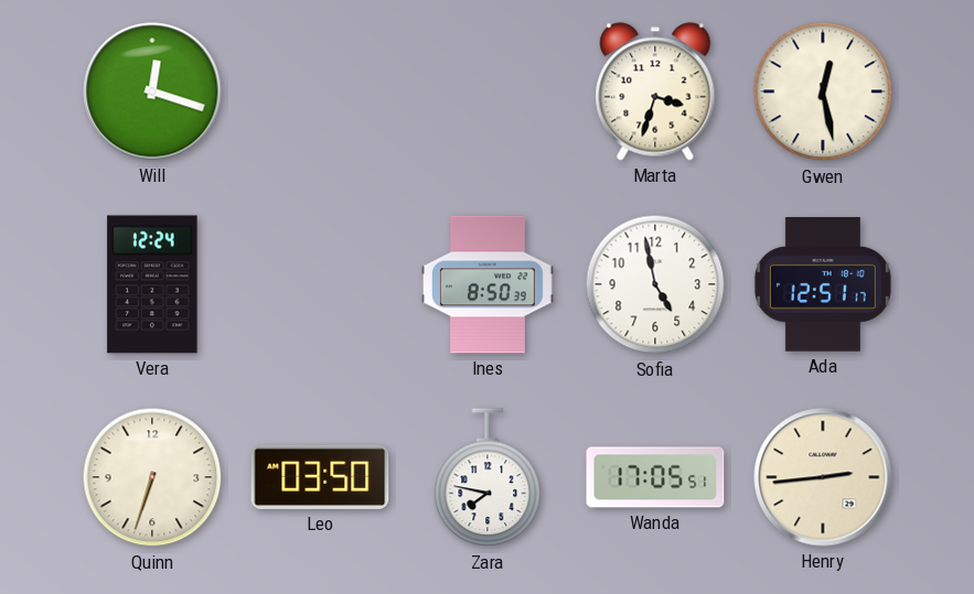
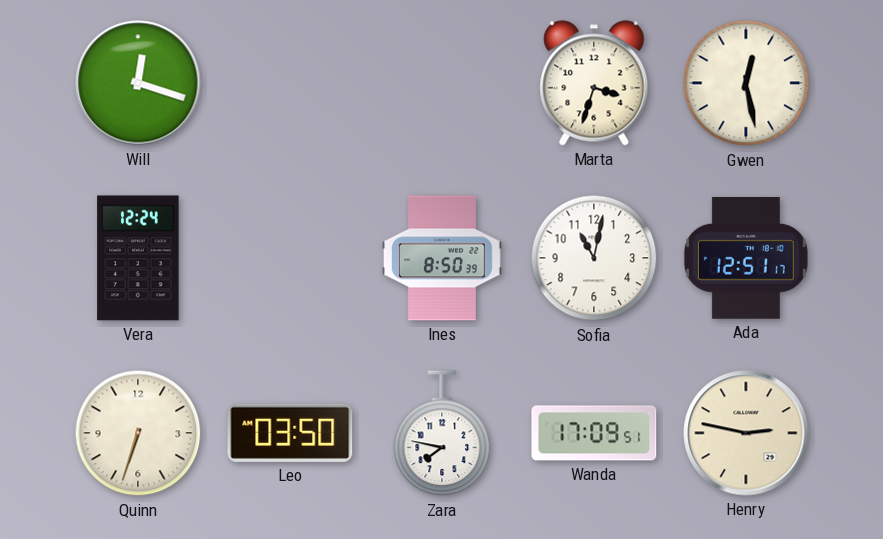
Sofia: 4:58 -> 11:02 (594, 258)
Wanda: 17:05 -> 17:09 (594, 433)
Henry: 2:44 -> 2:47 (746, 433)
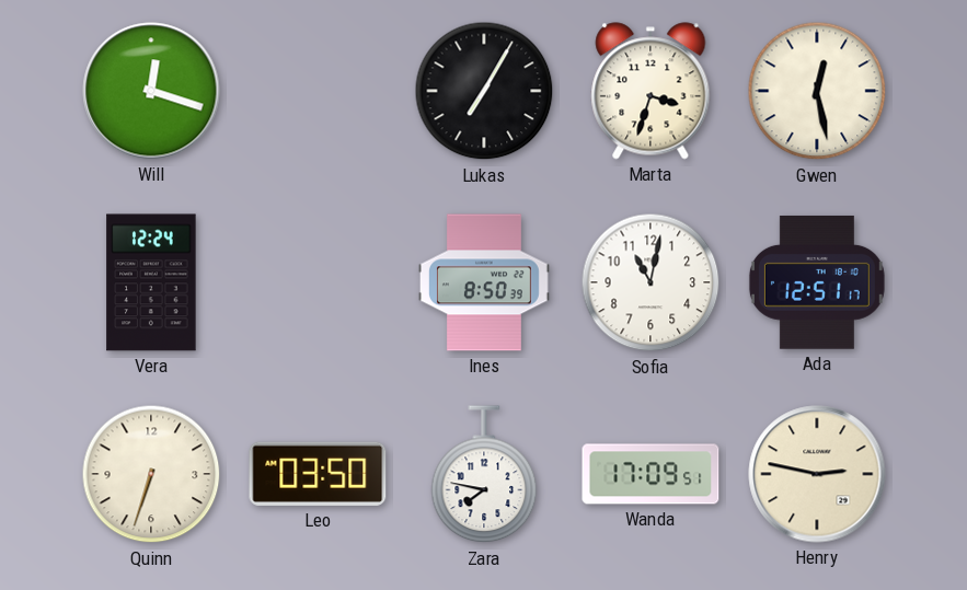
Lukas: none -> 7:05 (484, 91)
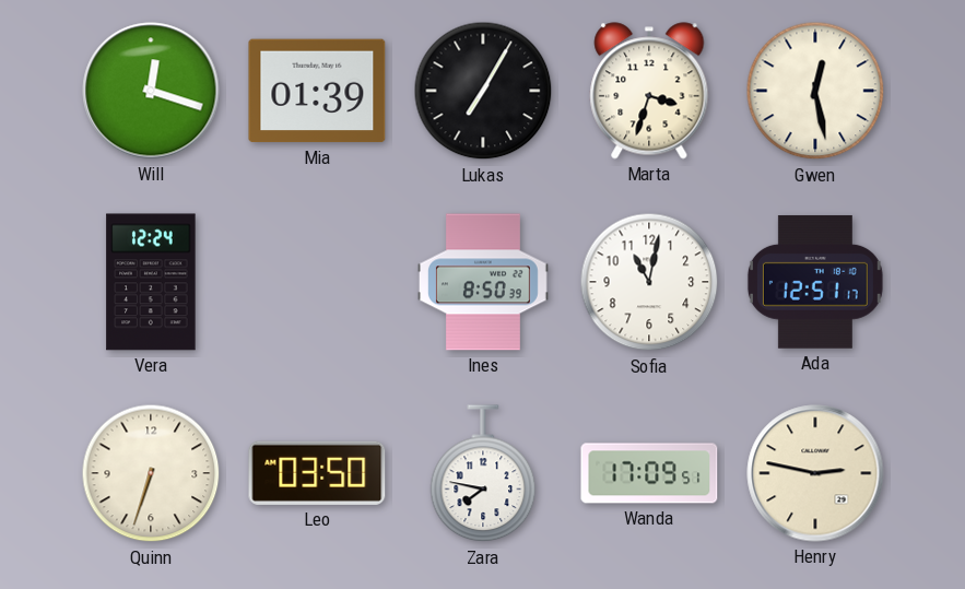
Mia: none -> 01:39 (317, 91)
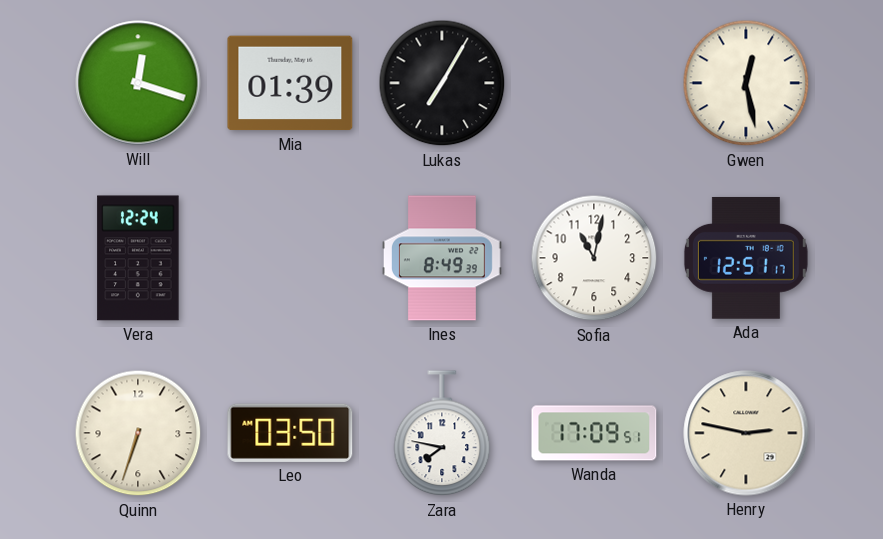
Marta: 3:33 -> none (649, 91)
Ines: 8:50 -> 8:49 (442, 258)
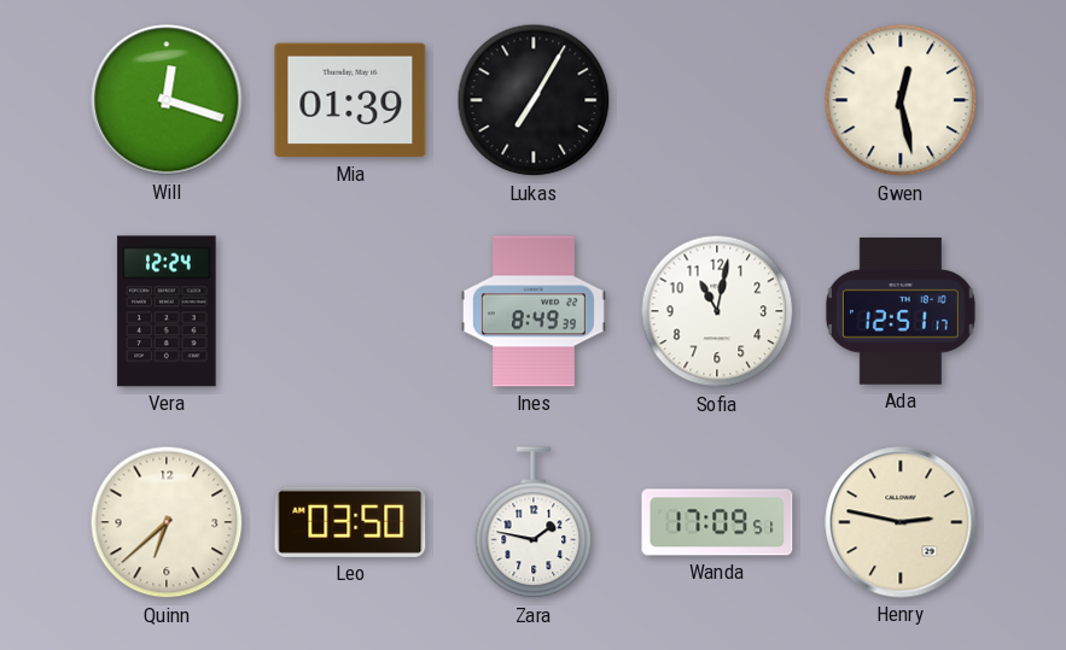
Quinn: 6:33 -> 6:38 (167, 522)
Zara: 7:47 -> 1:47 (534, 523)
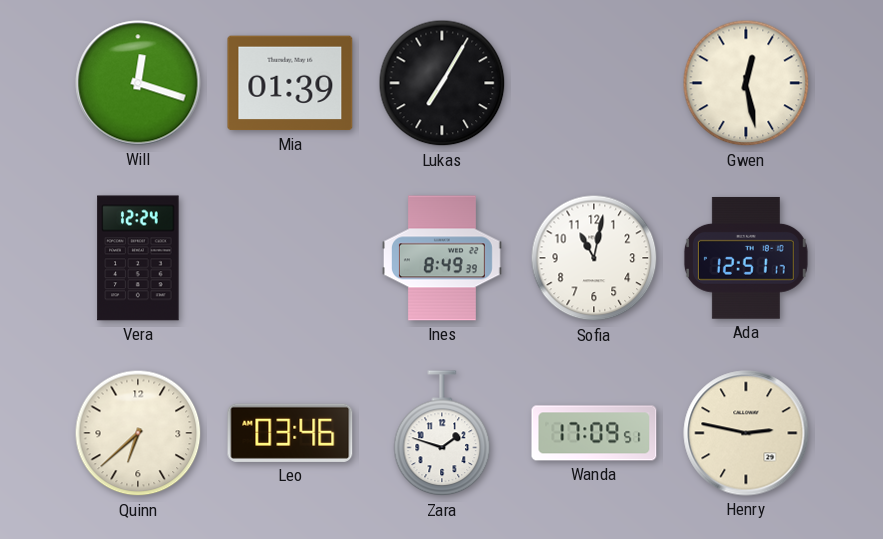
Leo: 03:50 -> 03:46 (290, 433)
Zara: 1:47 -> 1:48 (442, 434)
